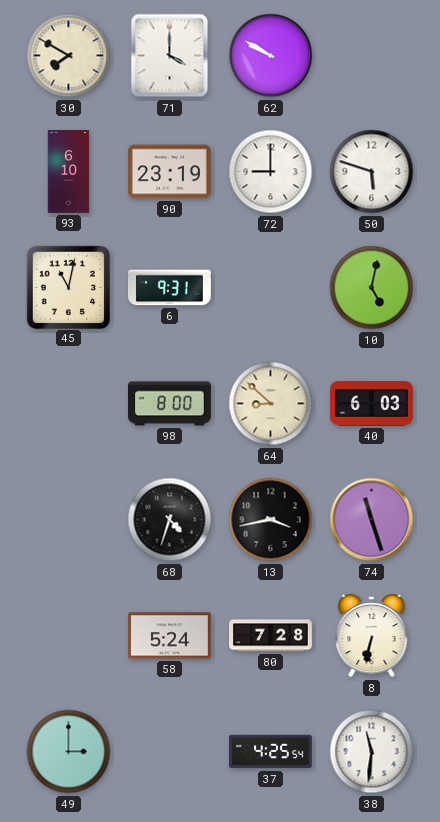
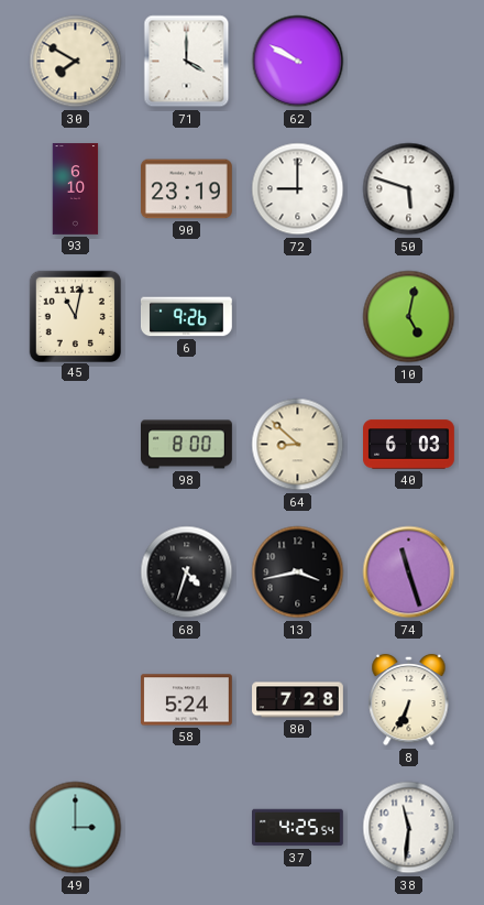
6: 9:31 -> 9:26 (187, 317)
8: 6:32 -> 6:34 (409, 700)
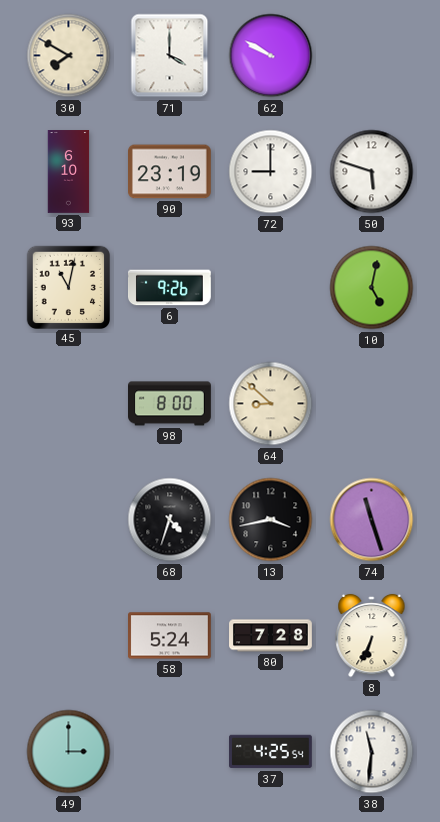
40: 6:03 -> none (409, 445)
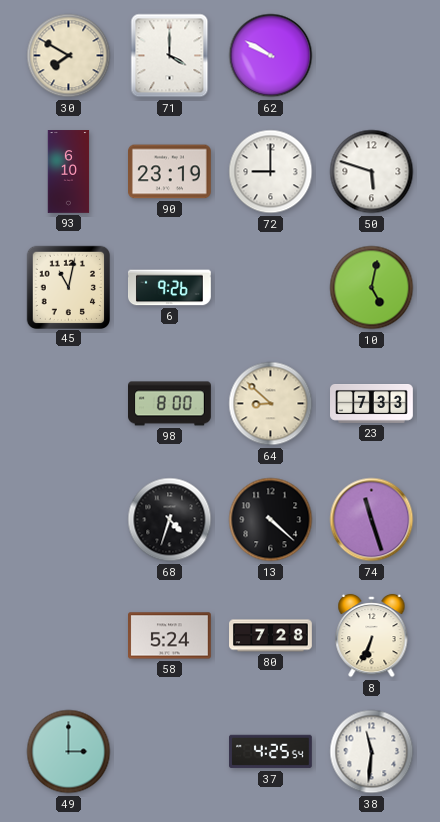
23: none -> 7:33 (372, 404)
13: 3:43 -> 4:22 (271, 520)
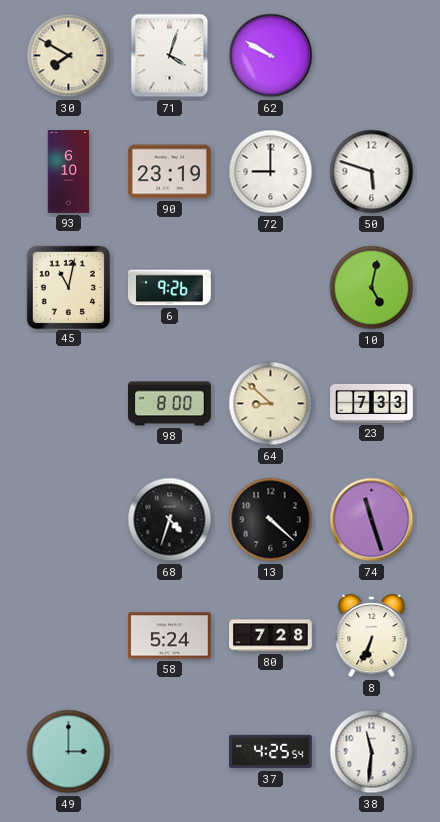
71: 4:00 -> 4:03 (170, 56)
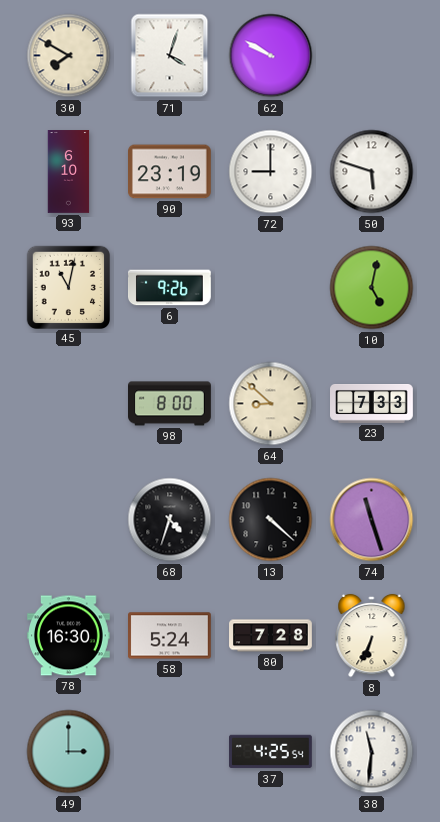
78: none -> 16:30 (69, 636)
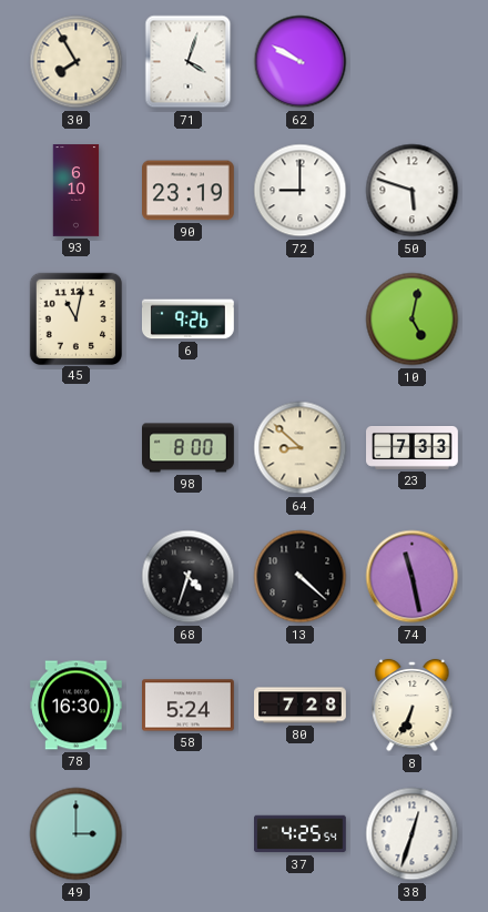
30: 7:50 -> 7:55 (77, 62)
74: 11:27 -> 11:28 (413, 577)
38: 11:31 -> 12:33 (413, 834)
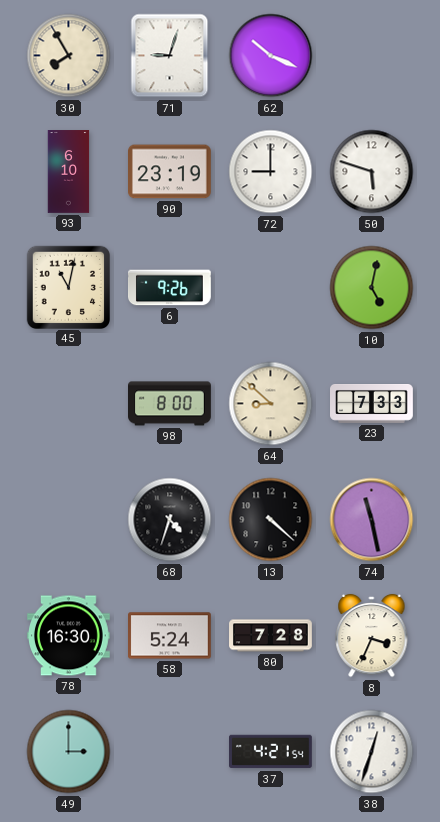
71: 4:03 -> 9:03 (170, 56)
62: 9:50 -> 10:19 (271, 56)
8: 6:34 -> 3:34 (372, 636)
37: 4:25 -> 4:21 (271, 752)
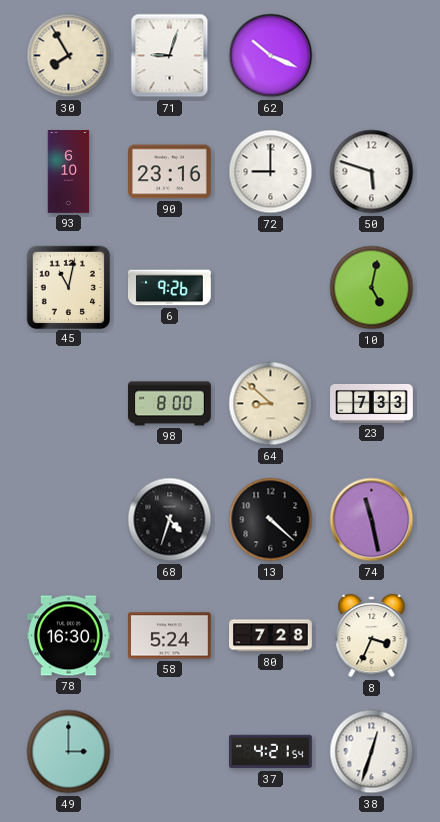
90: 23:19 -> 23:16 (170, 172)
